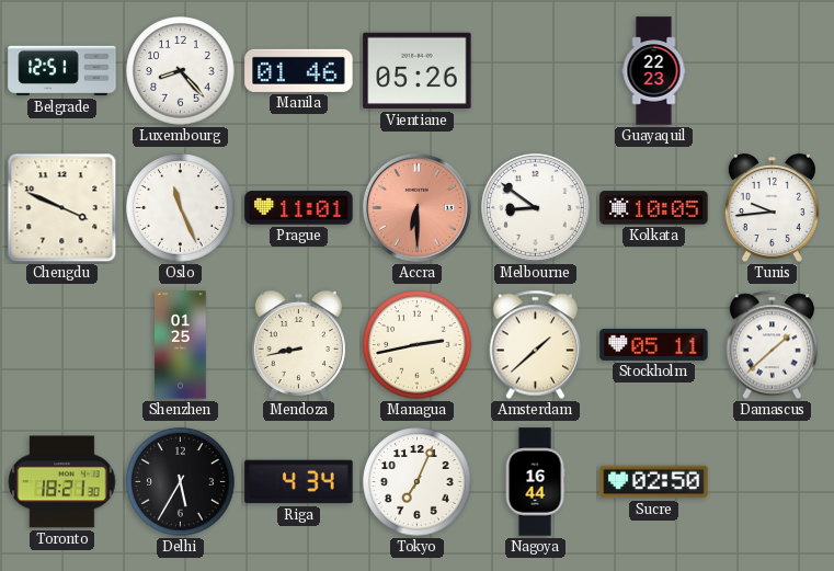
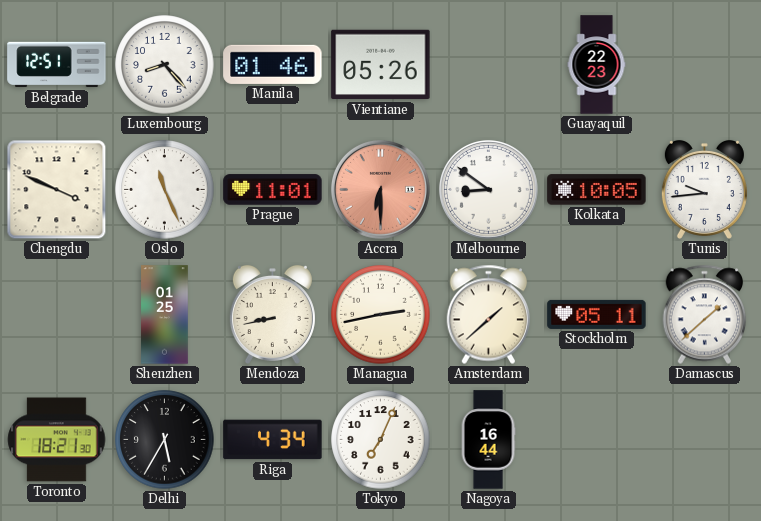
Sucre: 02:50 -> none (654, 482)
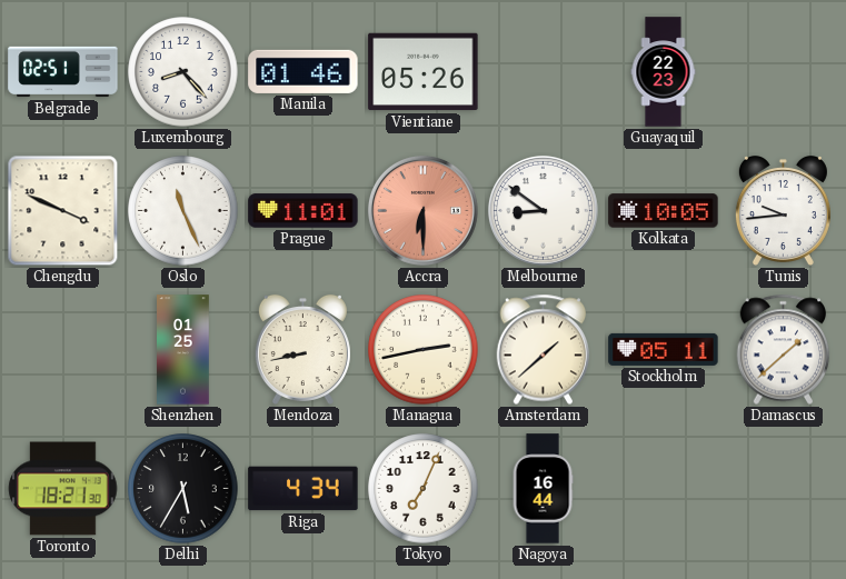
Belgrade: 12:51 -> 02:51 (63, 72)
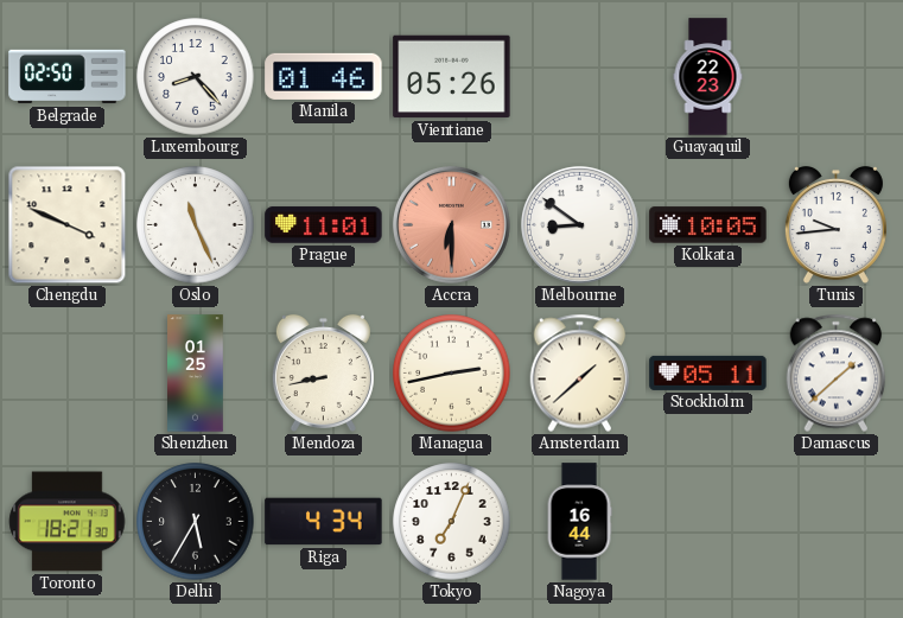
Belgrade: 02:51 -> 02:50 (68, 77)
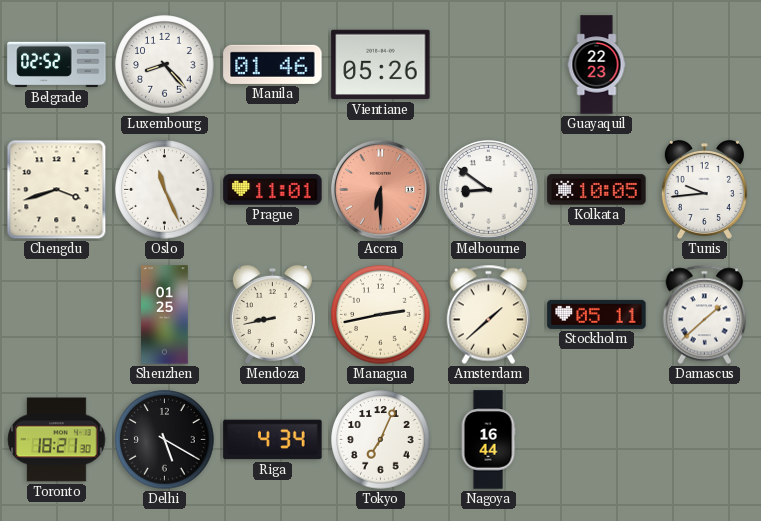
Belgrade: 02:50 -> 02:52 (57, 65)
Chengdu: 3:49 -> 3:42 (57, 190)
Delhi: 5:35 -> 5:20 (165, 440)
